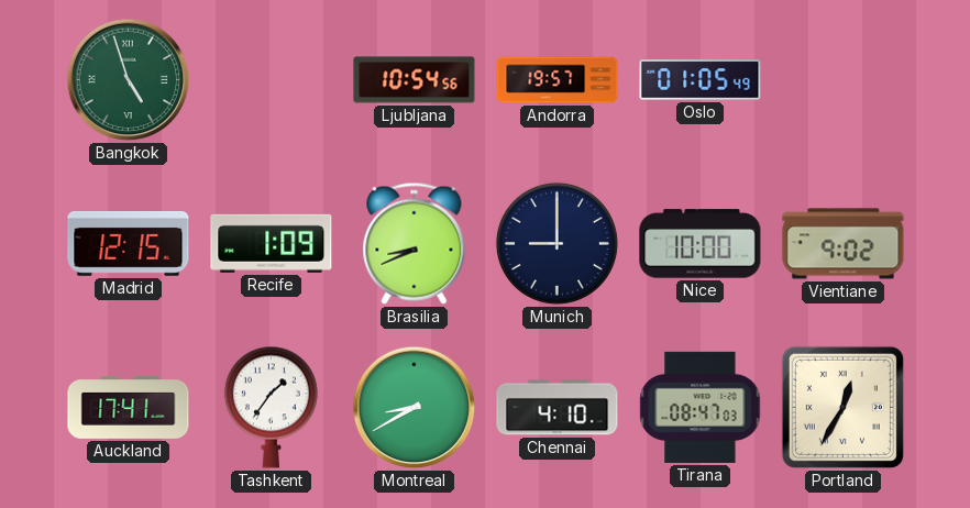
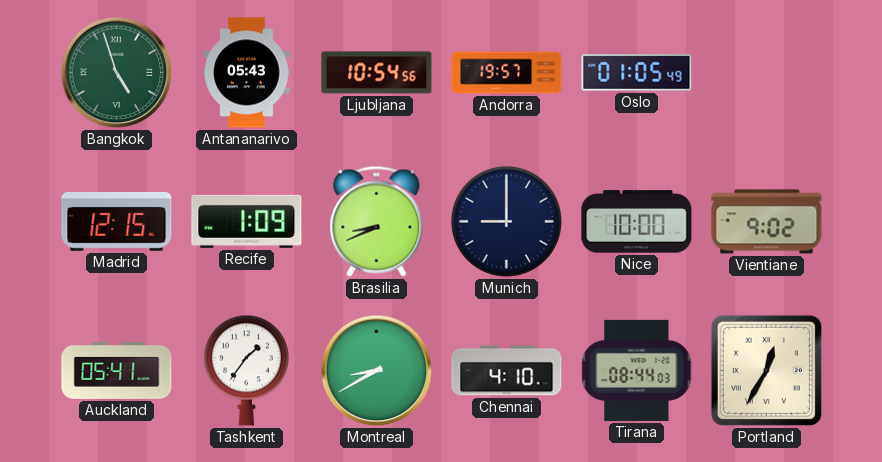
Antananarivo: none -> 05:43 (247, 73)
Auckland: 17:41 -> 05:41 (117, 370)
Tirana: 08:47 -> 08:44 (637, 370)
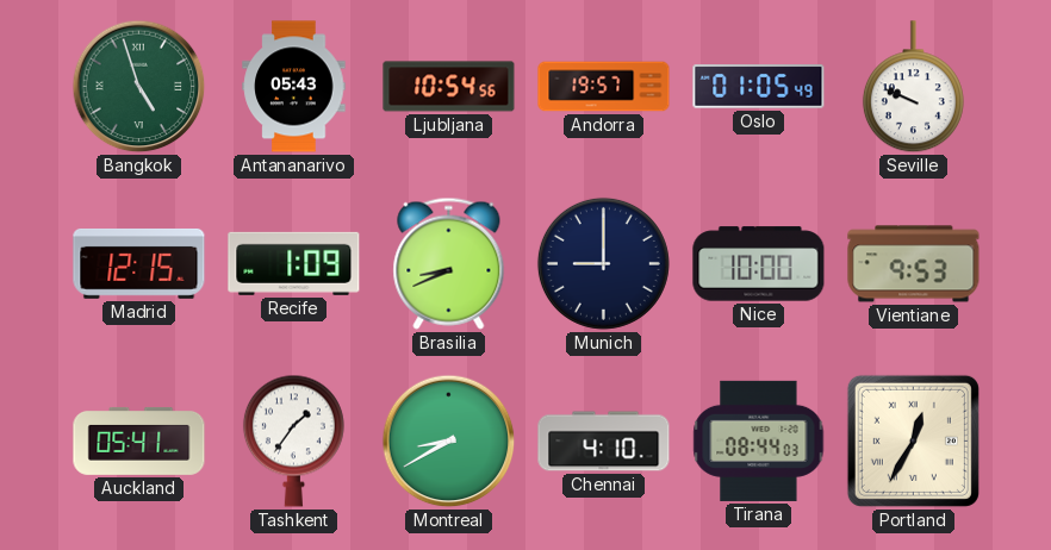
Seville: none -> 9:49 (913, 87)
Vientiane: 9:02 -> 9:53 (914, 264)
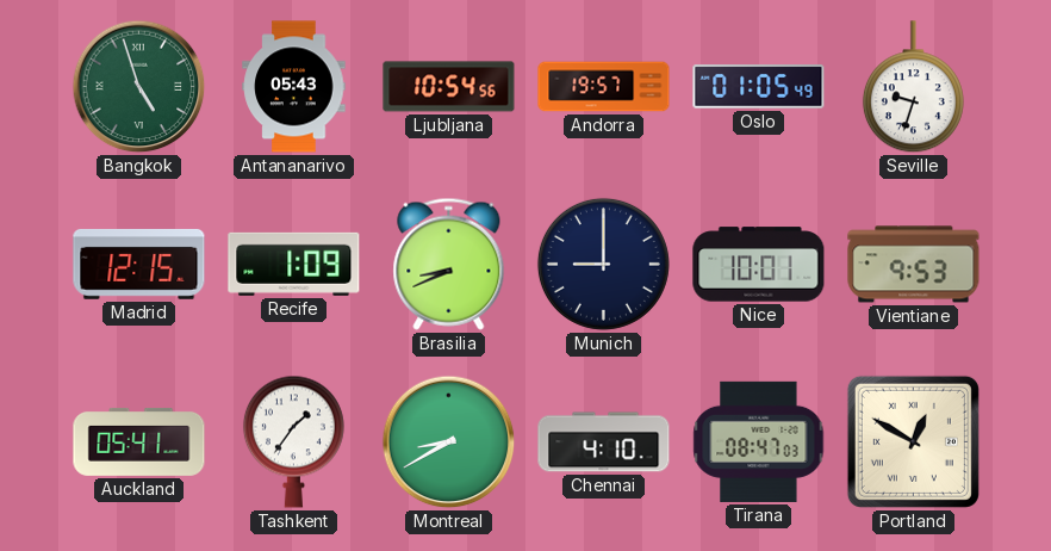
Seville: 9:49 -> 9:33 (913, 87)
Nice: 10:00 -> 10:01 (759, 265)
Tirana: 08:44 -> 08:47 (759, 441)
Portland: 12:35 -> 12:50 (913, 441)
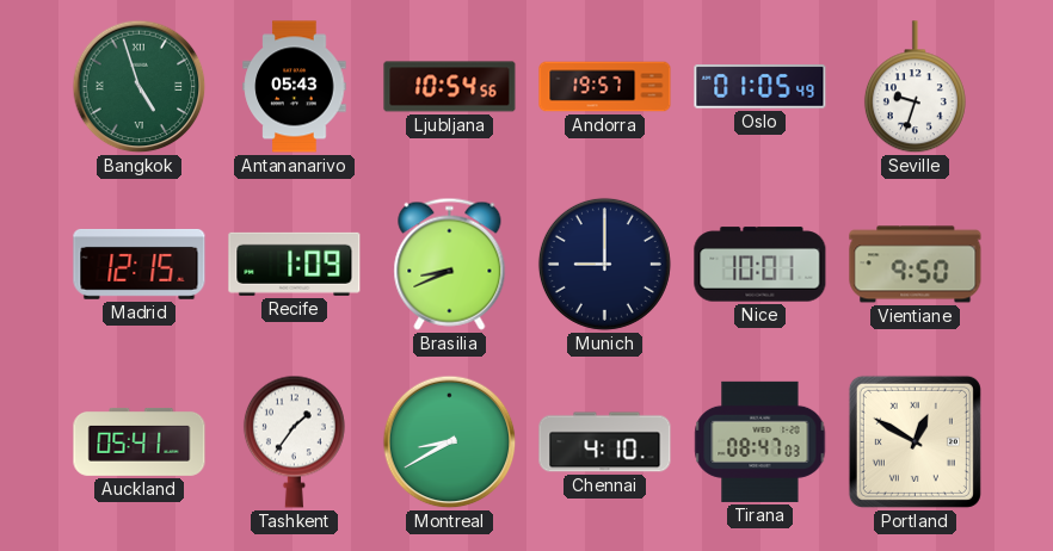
Vientiane: 9:53 -> 9:50 (916, 265)
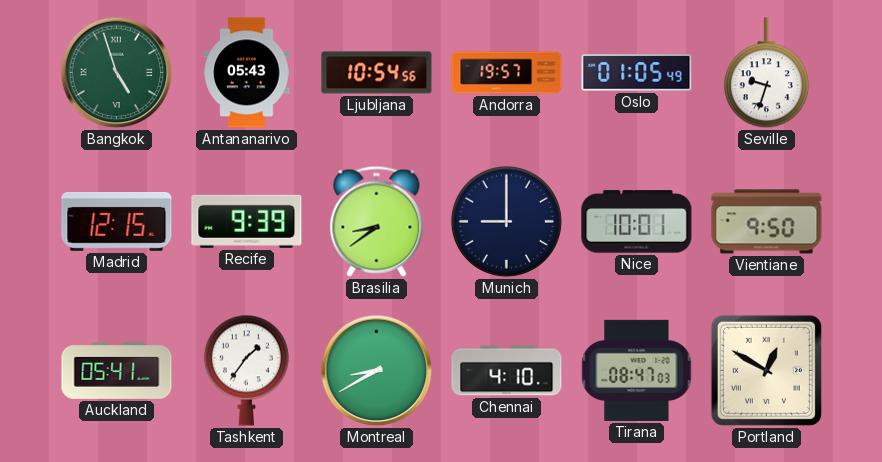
Recife: 1:09 -> 9:39 (247, 221)
Brasilia: 8:41 -> 8:39 (377, 221)
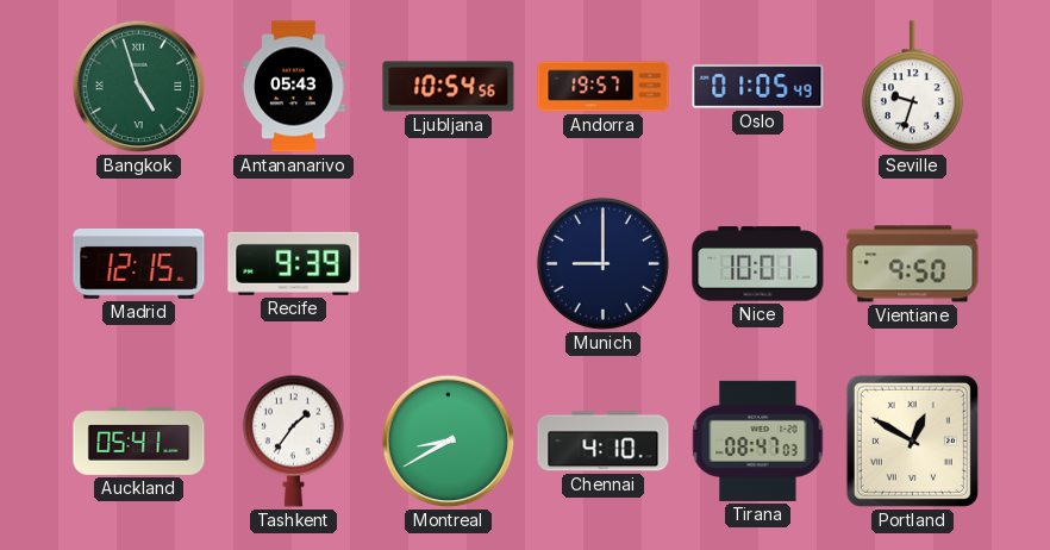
Brasilia: 8:39 -> none (377, 221)
